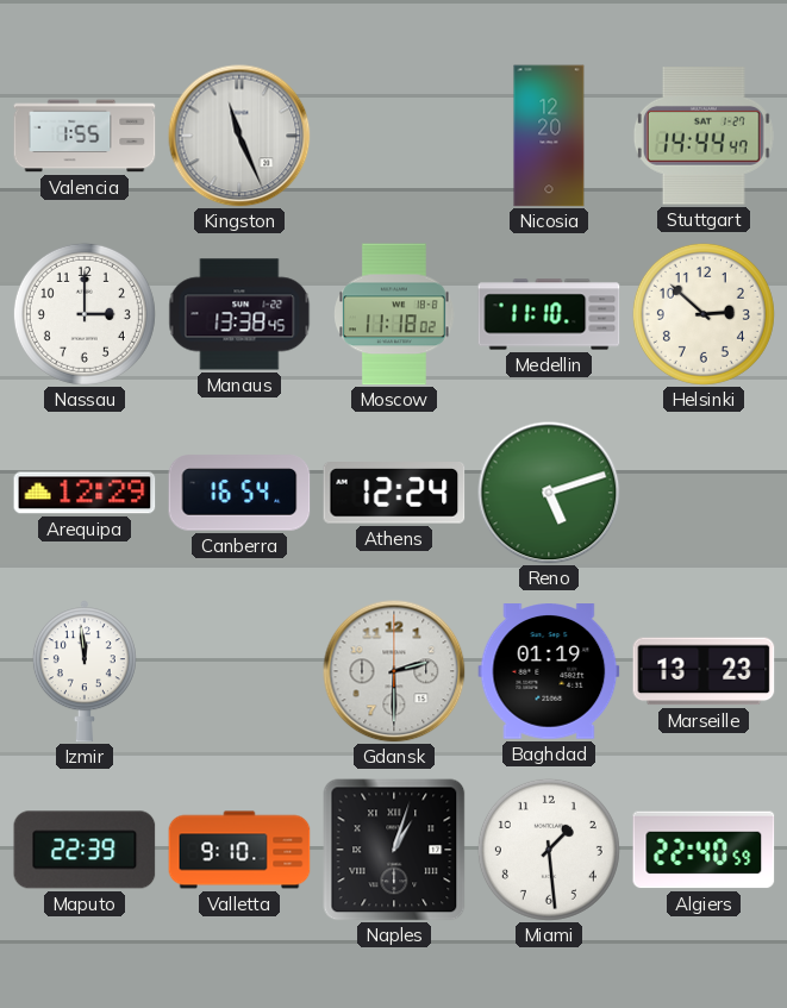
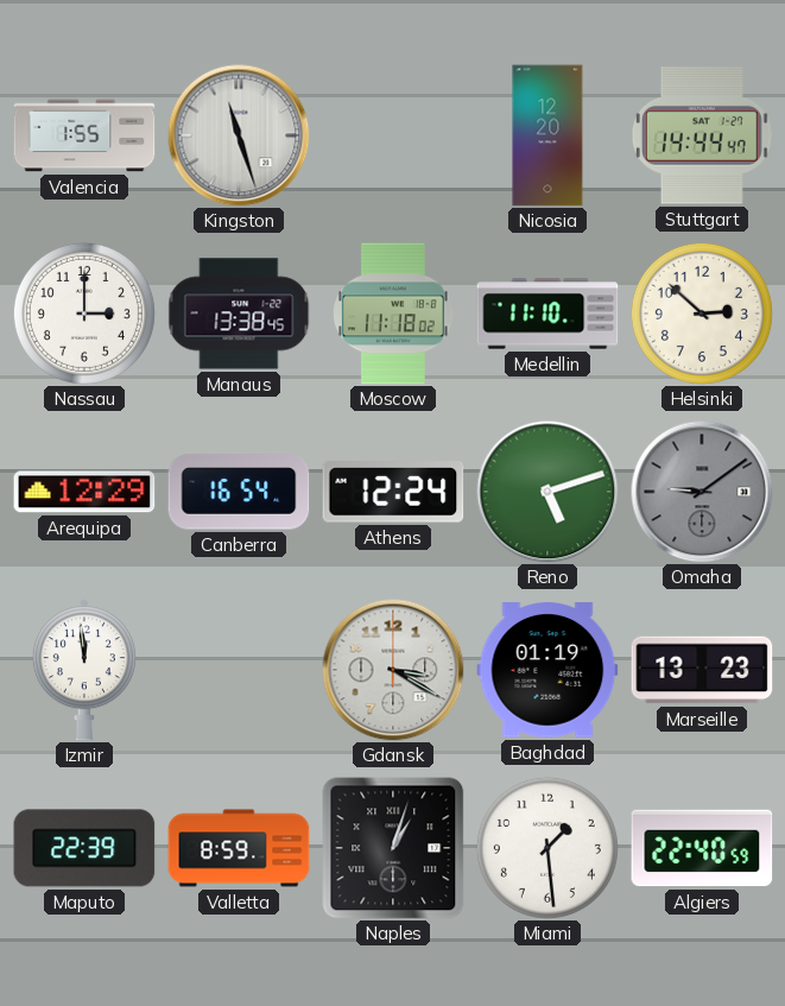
Kingston: 11:26 -> 11:27 (239, 135)
Omaha: none -> 9:09 (702, 492)
Gdansk: 2:30 -> 3:20 (393, 670)
Valletta: 9:10 -> 8:59 (239, 848)
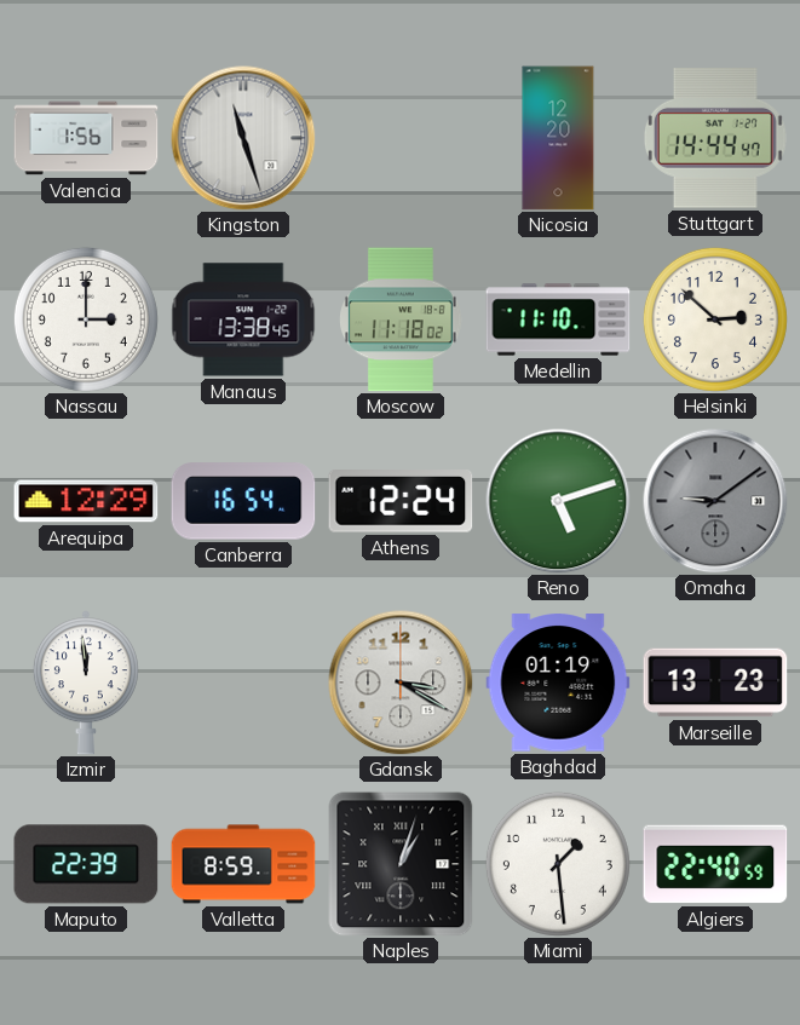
Valencia: 1:55 -> 1:56 (86, 138)
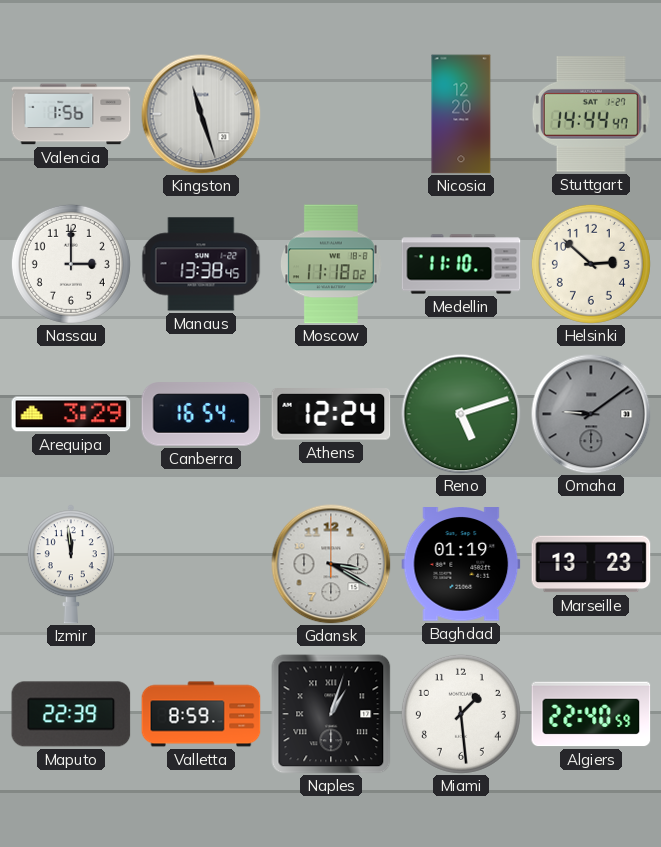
Arequipa: 12:29 -> 3:29 (71, 414)
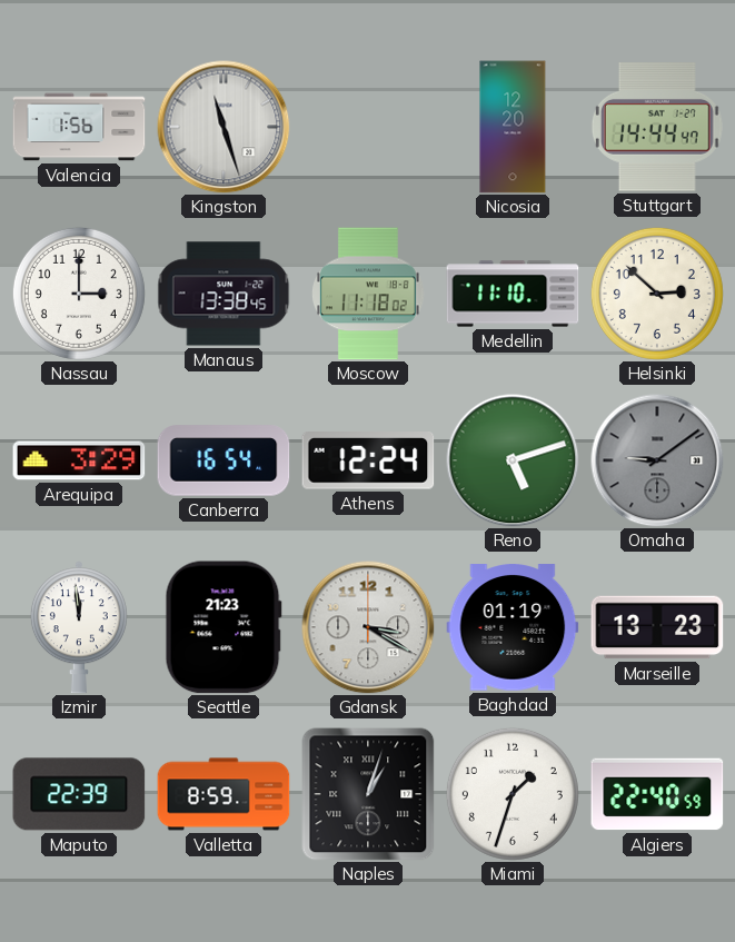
Seattle: none -> 21:23 (224, 627)
Miami: 1:29 -> 1:33 (513, 794)
